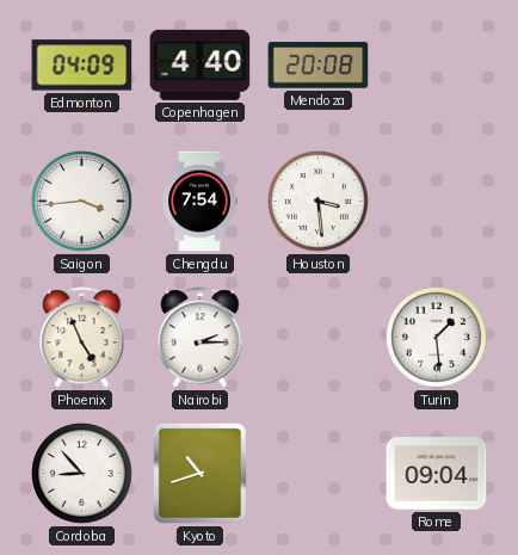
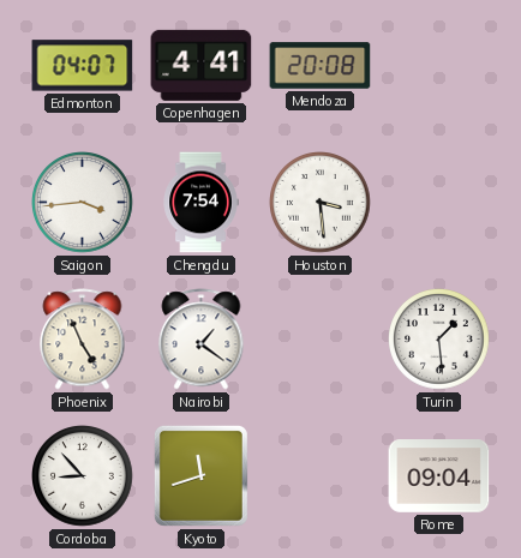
Edmonton: 04:09 -> 04:07 (83, 66)
Copenhagen: 4:40 -> 4:41 (202, 65)
Nairobi: 2:15 -> 1:21 (202, 340)
Kyoto: 10:42 -> 11:42 (200, 475)
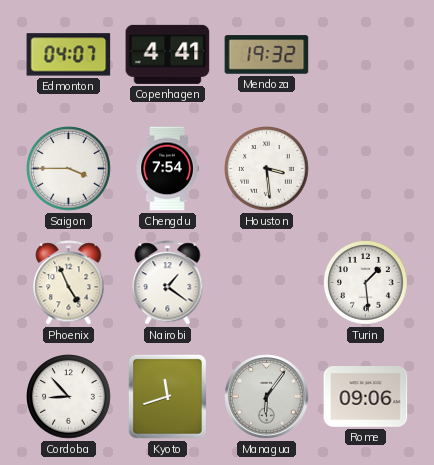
Mendoza: 20:08 -> 19:32 (267, 55)
Saigon: 3:44 -> 3:45 (69, 169)
Managua: none -> 6:06 (267, 397)
Rome: 09:04 -> 09:06 (366, 397)
